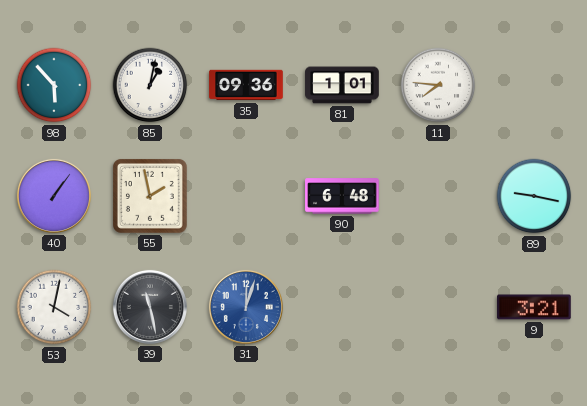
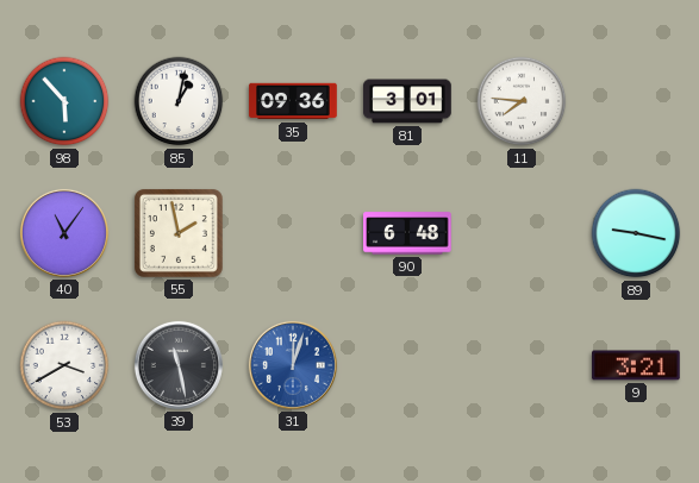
81: 1:01 -> 3:01 (407, 101)
40: 1:06 -> 11:06 (64, 233)
53: 4:02 -> 3:40 (64, 365)
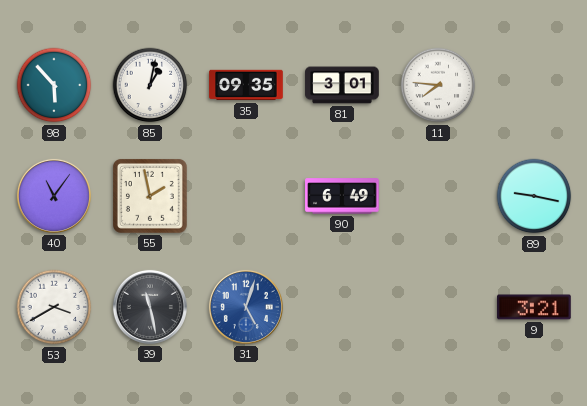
35: 09:36 -> 09:35 (246, 85)
90: 6:48 -> 6:49 (342, 196)
31: 12:03 -> 5:03 (246, 307)
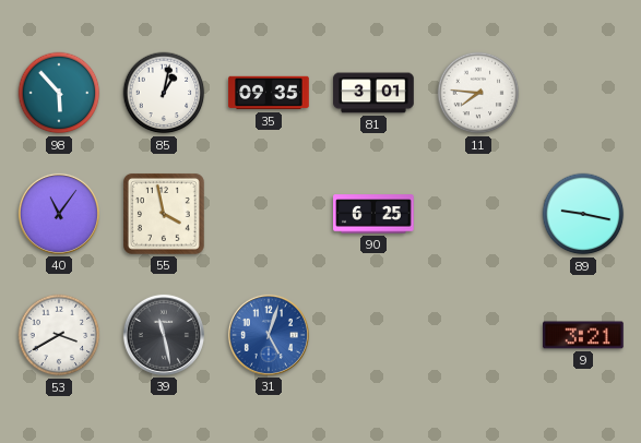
55: 1:58 -> 3:58 (164, 214)
90: 6:49 -> 6:25 (373, 214)
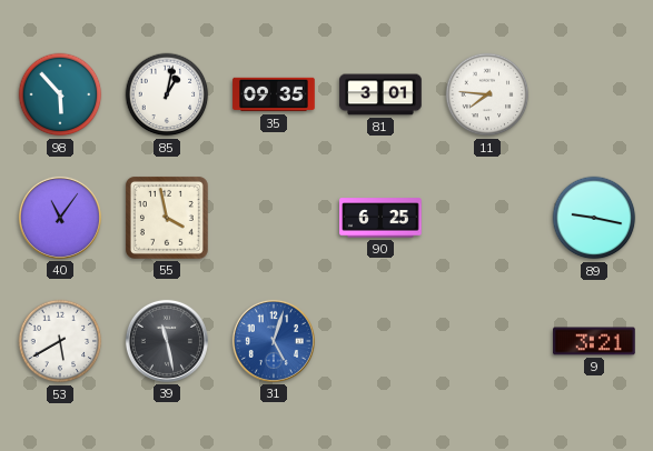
53: 3:40 -> 5:40 (60, 341)
